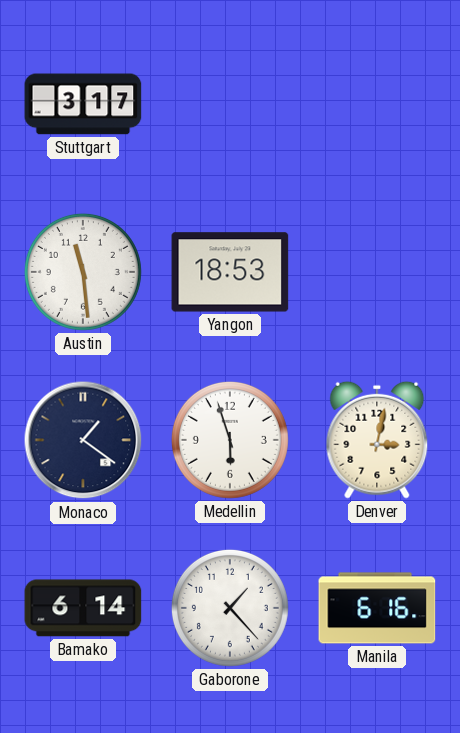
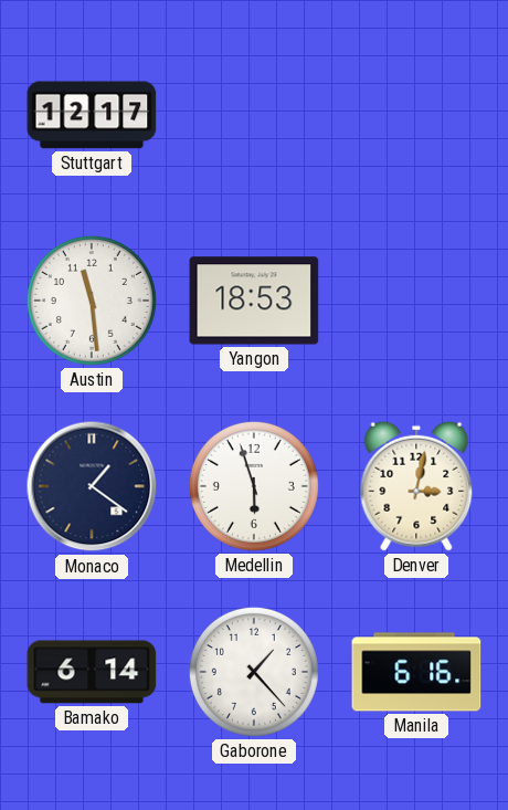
Stuttgart: 3:17 -> 12:17 (92, 115)
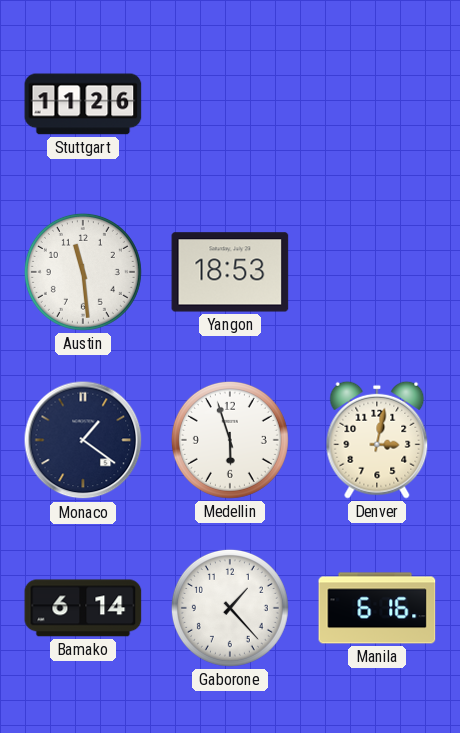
Stuttgart: 12:17 -> 11:26 (83, 104)
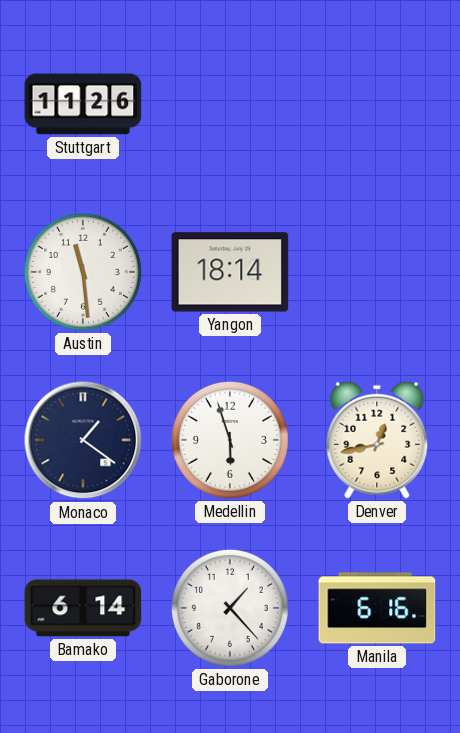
Yangon: 18:53 -> 18:14 (230, 272)
Denver: 3:02 -> 12:43 (377, 440)
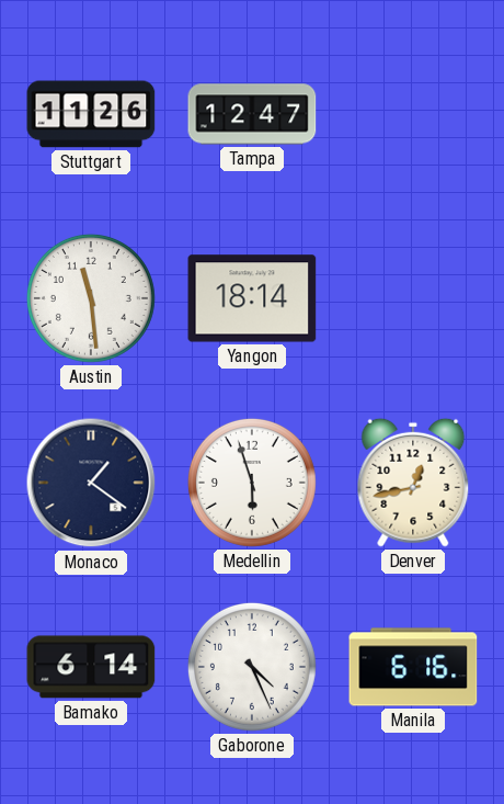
Tampa: none -> 12:47 (252, 114)
Gaborone: 1:23 -> 4:26 (252, 667)
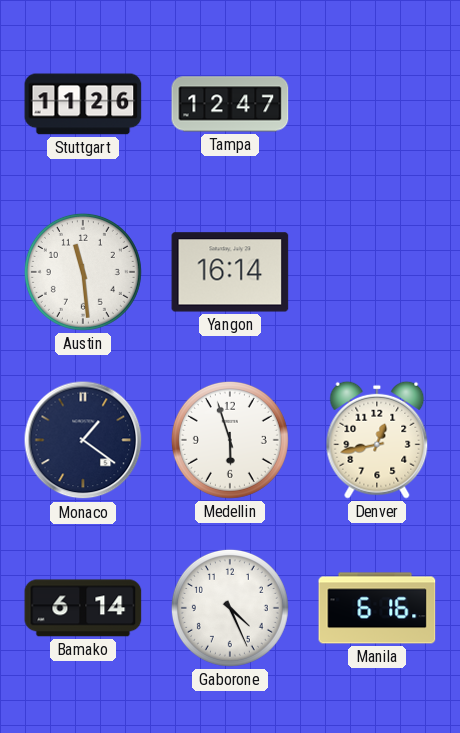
Yangon: 18:14 -> 16:14 (230, 272)
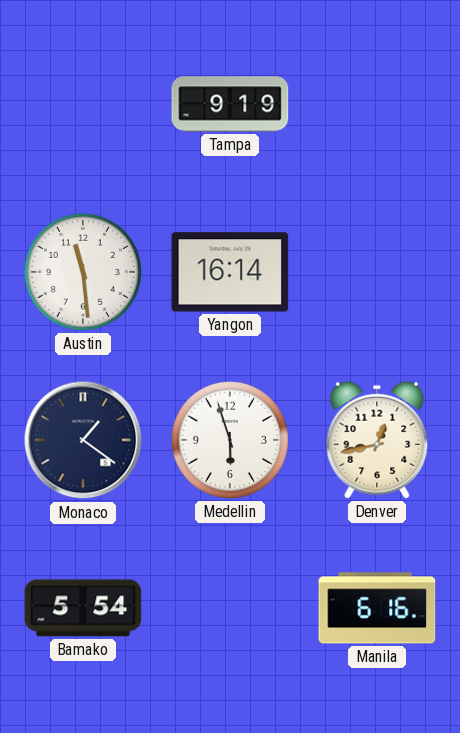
Stuttgart: 11:26 -> none (83, 104)
Tampa: 12:47 -> 9:19 (230, 104)
Bamako: 6:14 -> 5:54 (83, 608)
Gaborone: 4:26 -> none (230, 608)
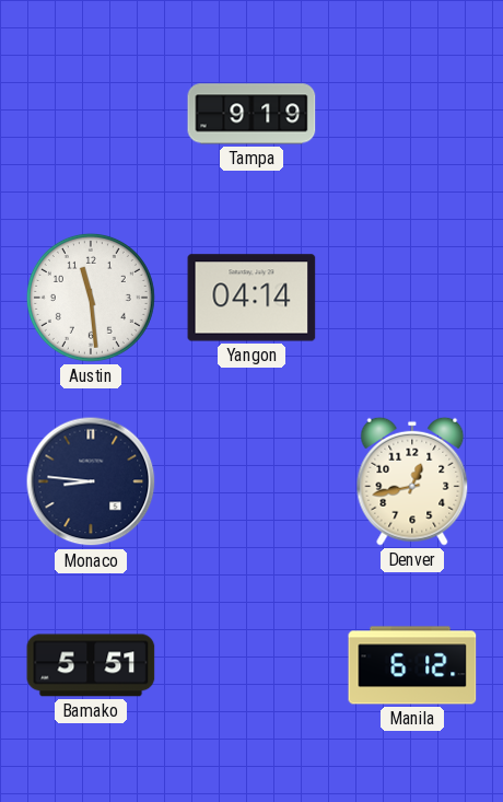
Yangon: 16:14 -> 04:14 (251, 298)
Monaco: 1:21 -> 8:46 (91, 481)
Medellin: 5:57 -> none (230, 440)
Bamako: 5:54 -> 5:51 (91, 665)
Manila: 6:16 -> 6:12 (412, 665)
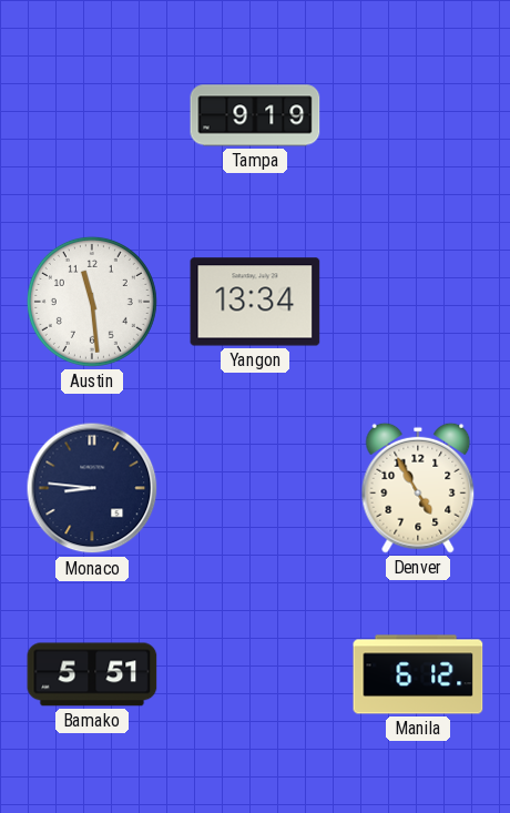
Yangon: 04:14 -> 13:34 (255, 302)
Denver: 12:43 -> 4:55 (418, 488)
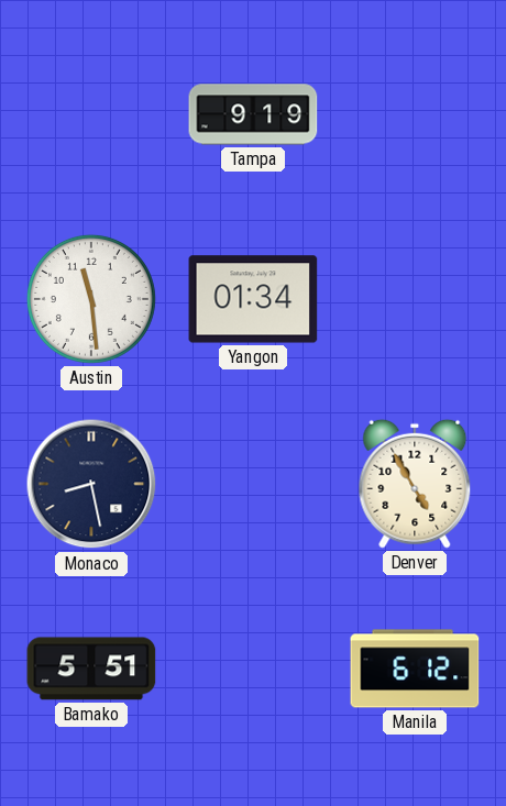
Yangon: 13:34 -> 01:34 (253, 299)
Monaco: 8:46 -> 8:28 (91, 484)
